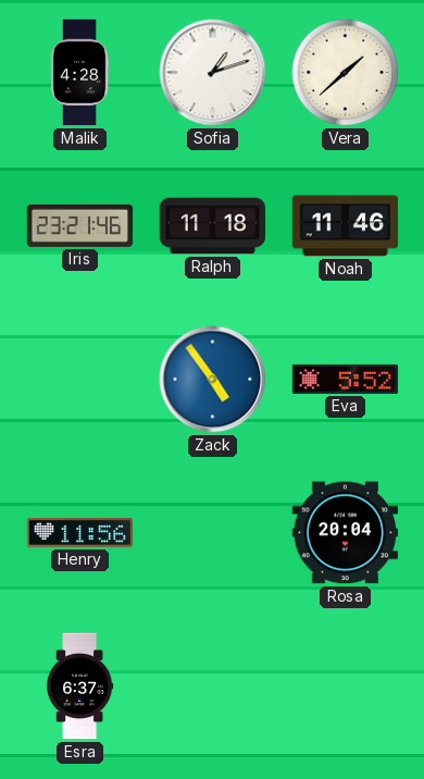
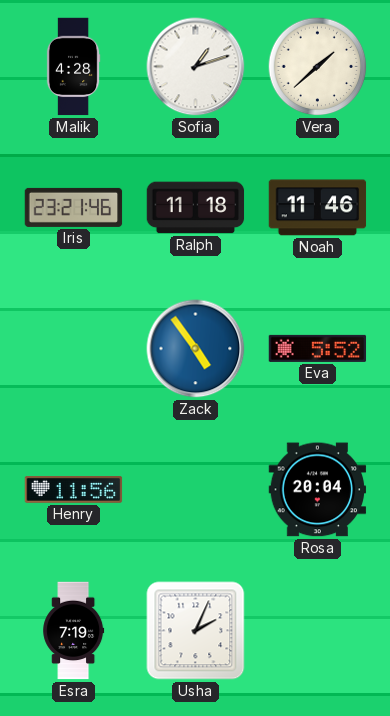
Esra: 6:37 -> 7:19 (74, 631)
Usha: none -> 2:04 (196, 631)
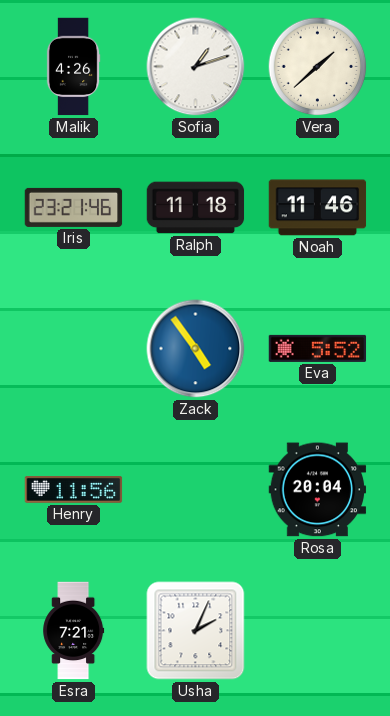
Malik: 4:28 -> 4:26 (73, 67)
Esra: 7:19 -> 7:21 (74, 631)
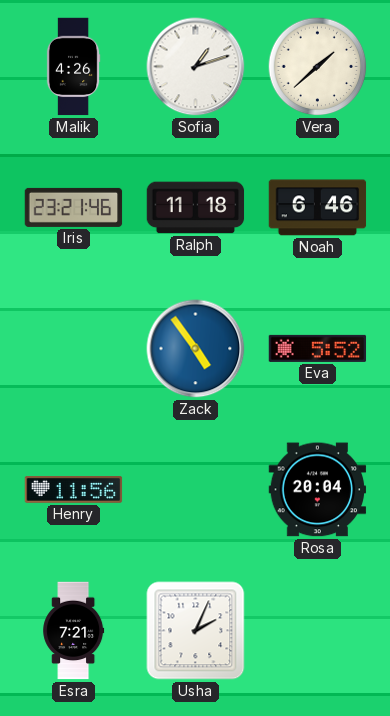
Noah: 11:46 -> 6:46 (318, 208)
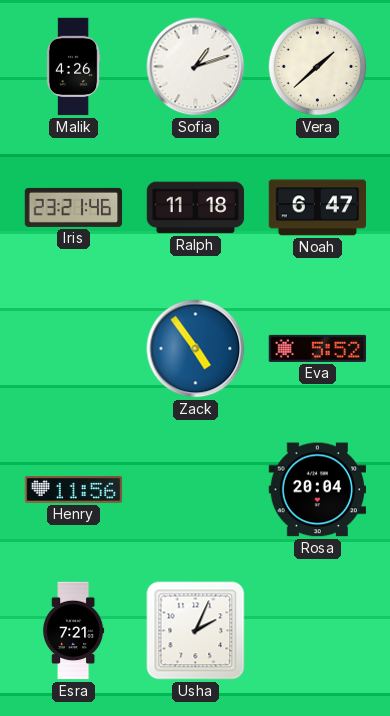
Noah: 6:46 -> 6:47 (318, 208)
